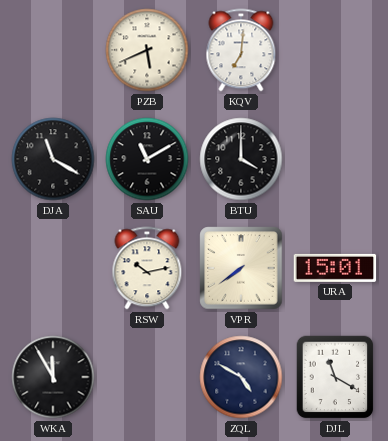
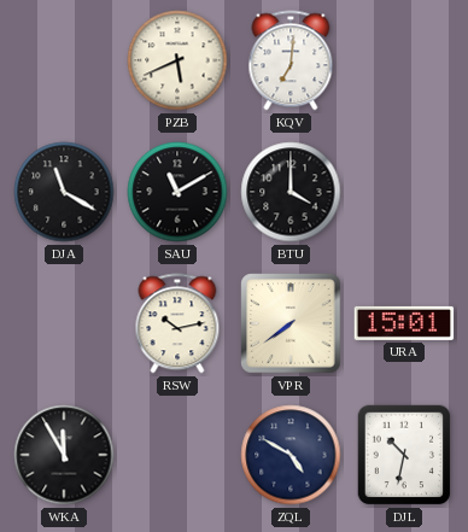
DJL: 11:20 -> 10:32 (404, 455)
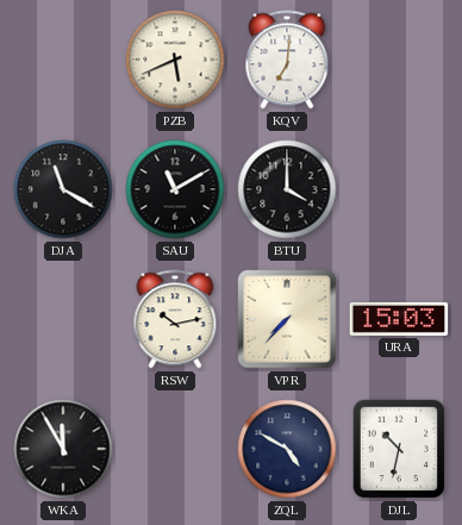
VPR: 7:39 -> 7:37 (287, 319)
URA: 15:01 -> 15:03 (399, 319)
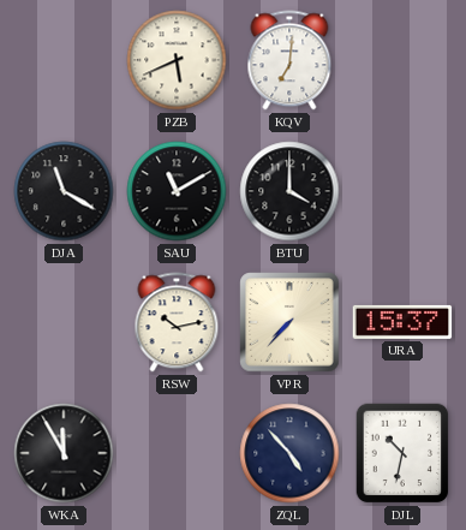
URA: 15:03 -> 15:37 (402, 322)
ZQL: 4:50 -> 4:53 (289, 453)
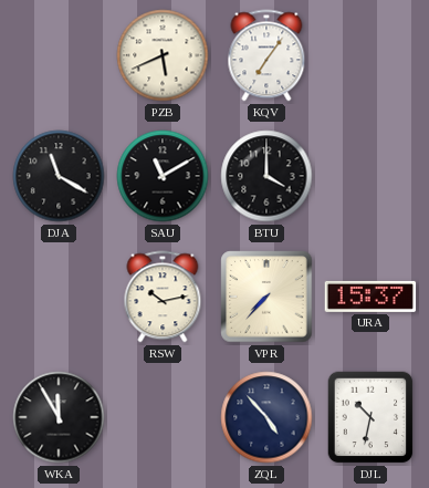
KQV: 7:01 -> 7:06 (266, 55)
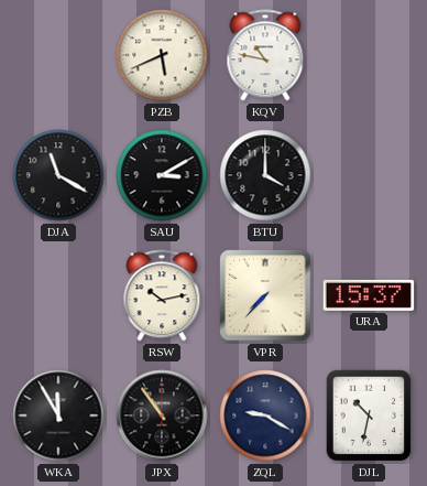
KQV: 7:06 -> 10:47 (265, 55)
SAU: 11:10 -> 3:10 (162, 175)
JPX: none -> 10:54 (162, 415)
ZQL: 4:53 -> 9:20 (265, 415)
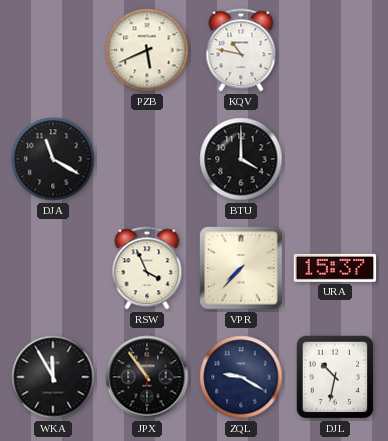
SAU: 3:10 -> none (162, 175)
RSW: 10:13 -> 3:56 (147, 268)
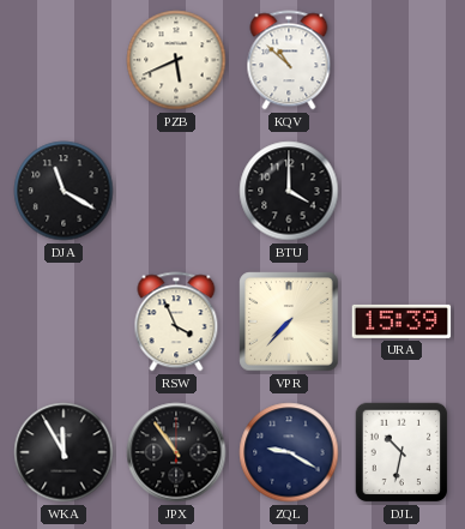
KQV: 10:47 -> 10:52 (289, 60)
URA: 15:37 -> 15:39 (401, 321)
